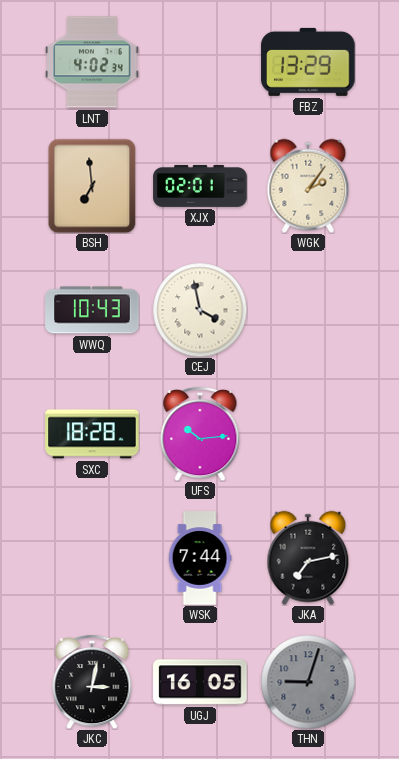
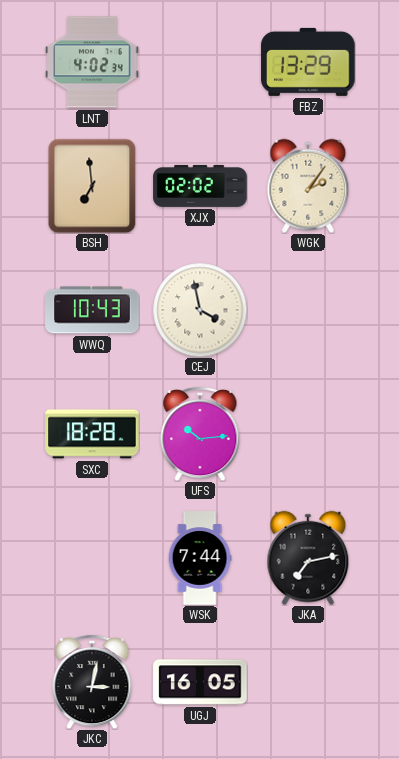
XJX: 02:01 -> 02:02 (200, 186)
THN: 9:03 -> none (308, 682)
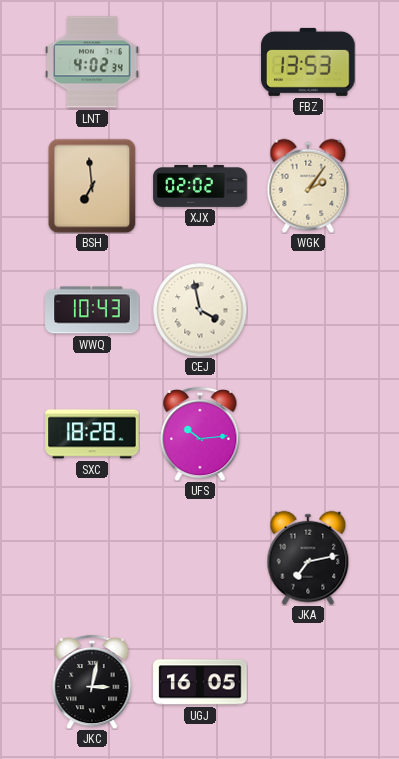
FBZ: 13:29 -> 13:53 (308, 62)
WSK: 7:44 -> none (200, 558)
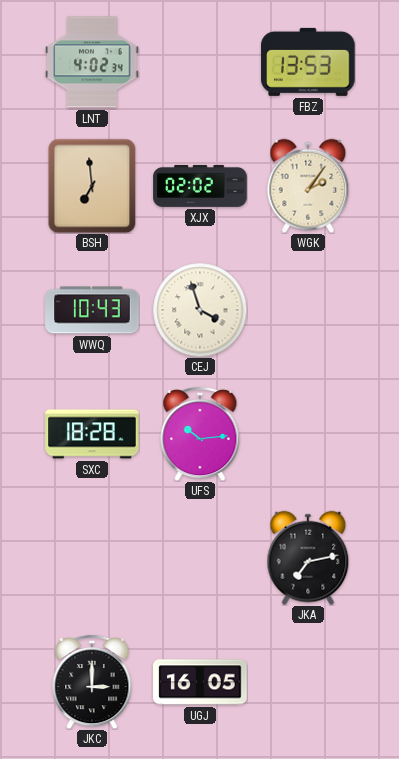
CEJ: 3:58 -> 3:57 (200, 310)
JKC: 3:02 -> 3:00 (92, 682)
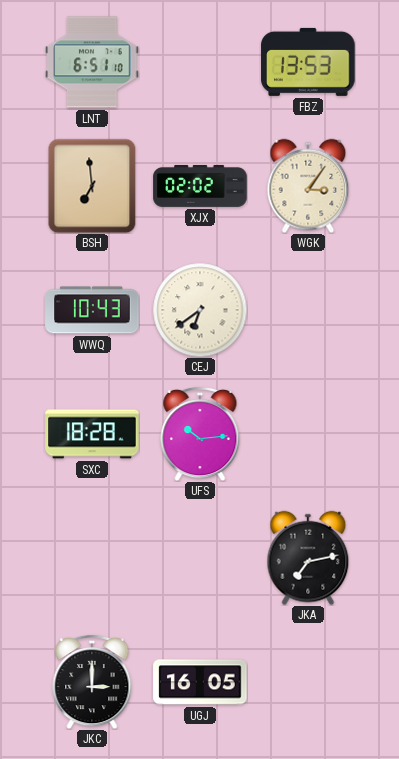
LNT: 4:02 -> 6:51 (92, 62)
WGK: 2:06 -> 3:06 (308, 186)
CEJ: 3:57 -> 6:39 (200, 310)
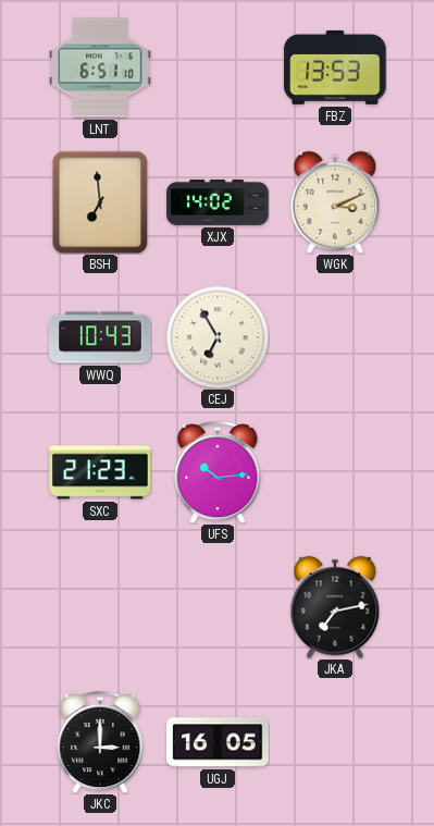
XJX: 02:02 -> 14:02 (218, 202)
WGK: 3:06 -> 3:11 (335, 202)
CEJ: 6:39 -> 6:55 (218, 337)
SXC: 18:28 -> 21:23 (100, 472)
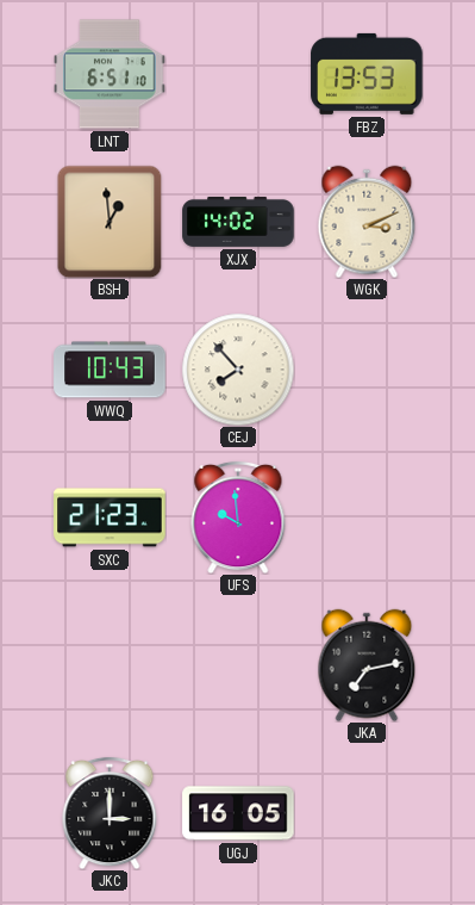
BSH: 6:59 -> 12:59 (110, 222)
CEJ: 6:55 -> 7:53 (238, 370)
UFS: 10:14 -> 9:59 (238, 517)
